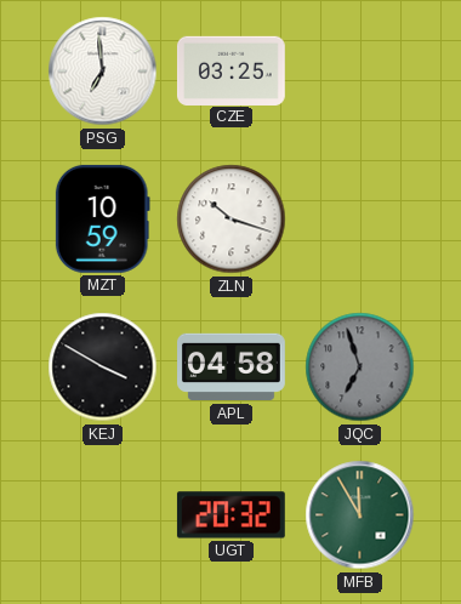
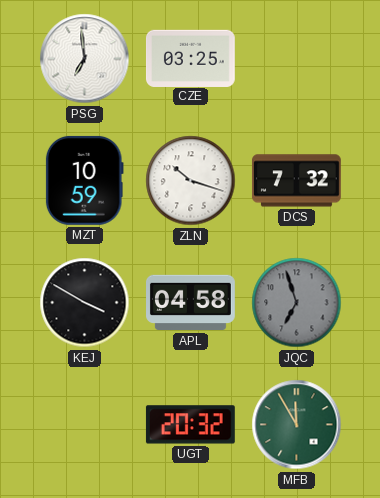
DCS: none -> 7:32 (296, 181)
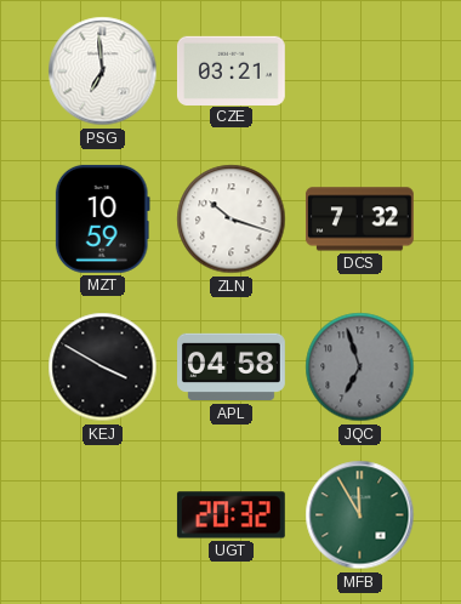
CZE: 03:25 -> 03:21 (231, 70)
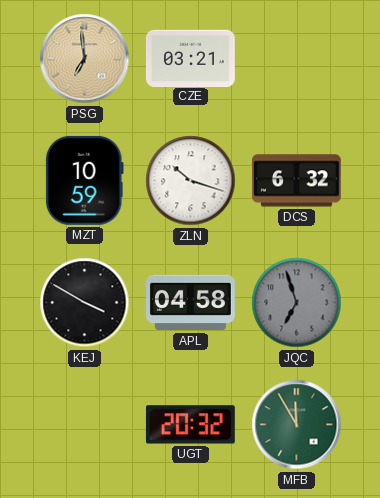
PSG dial: white -> champagne (85, 59)
DCS: 7:32 -> 6:32 (296, 181)
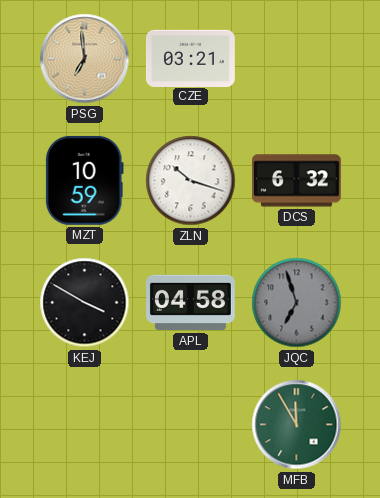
UGT: 20:32 -> none (190, 425)
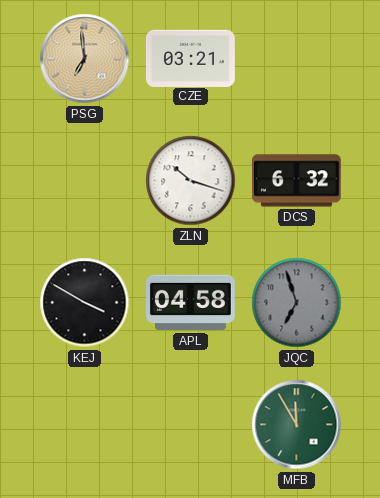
MZT: 10:59 -> none (84, 180)
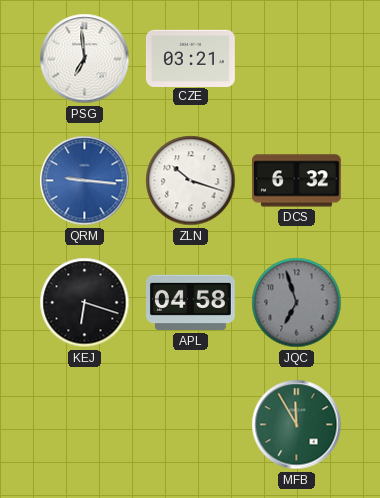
PSG dial: champagne -> white (85, 59)
QRM: none -> 9:16 (85, 181)
KEJ: 3:50 -> 6:18 (85, 303)
